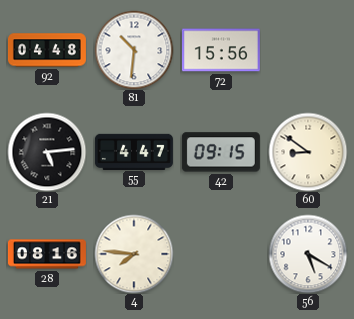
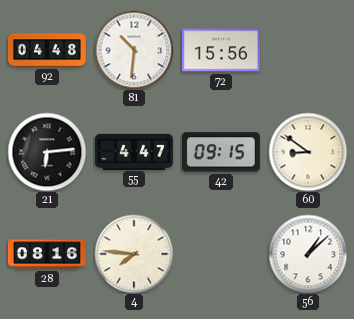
21: 5:14 -> 6:14 (47, 152)
56: 5:20 -> 1:08 (308, 254)
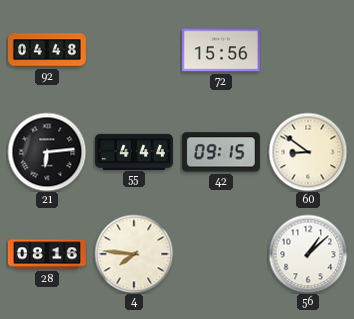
81: 10:31 -> none (134, 50)
55: 4:47 -> 4:44 (134, 151)
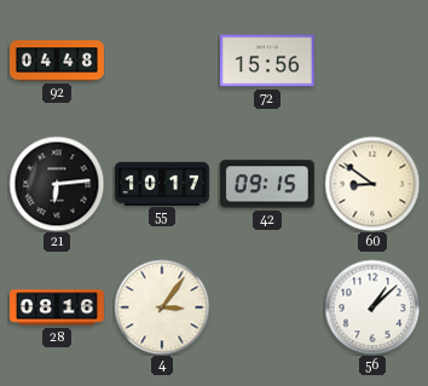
55: 4:44 -> 10:17 (162, 183)
4: 7:46 -> 3:06 (162, 307)
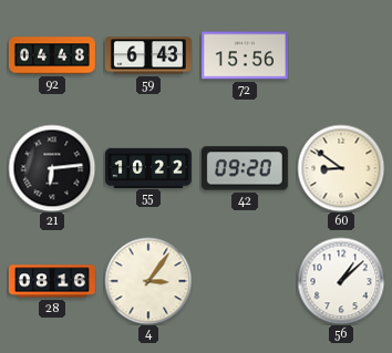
59: none -> 6:43 (148, 55)
55: 10:17 -> 10:22 (148, 167)
42: 09:15 -> 09:20 (245, 168)
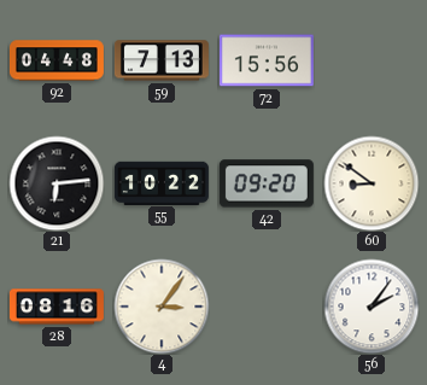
59: 6:43 -> 7:13 (162, 60)
56: 1:08 -> 2:06 (372, 307)
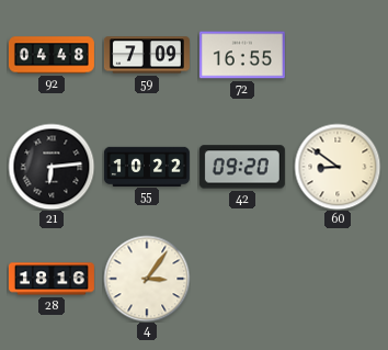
59: 7:13 -> 7:09 (147, 55)
72: 15:56 -> 16:55 (242, 55)
28: 08:16 -> 18:16 (52, 279)
56: 2:06 -> none (372, 307)
